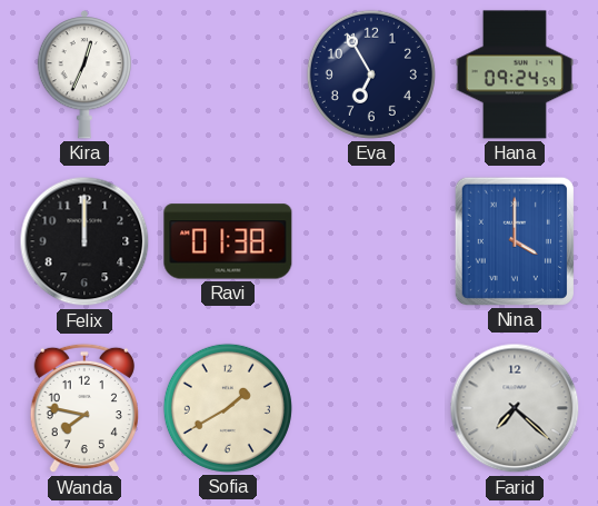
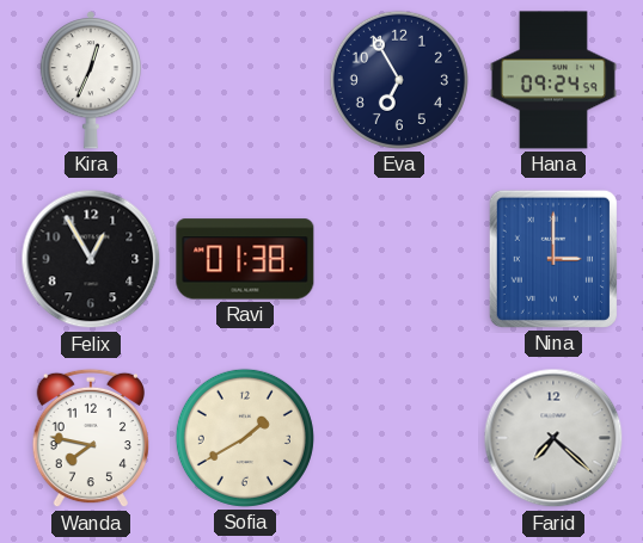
Felix: 12:00 -> 12:55 (91, 259)
Nina: 4:00 -> 3:00 (553, 259)
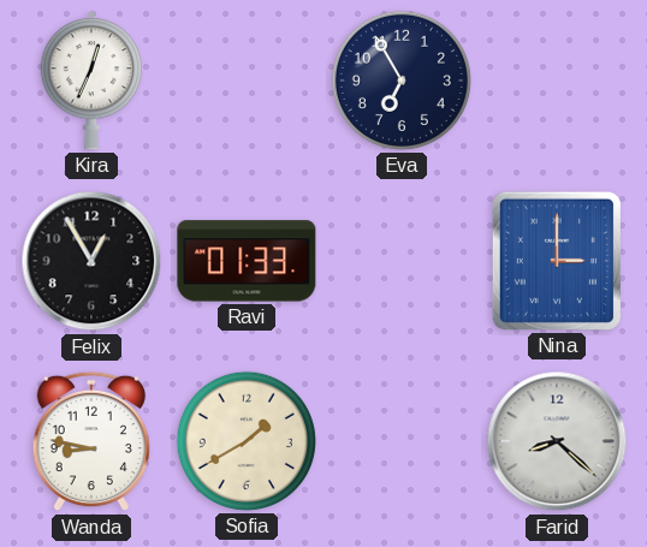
Hana: 09:24 -> none (553, 80)
Ravi: 01:38 -> 01:33 (247, 261)
Wanda: 7:47 -> 8:47 (90, 441)
Farid: 7:22 -> 8:22 (557, 441)
